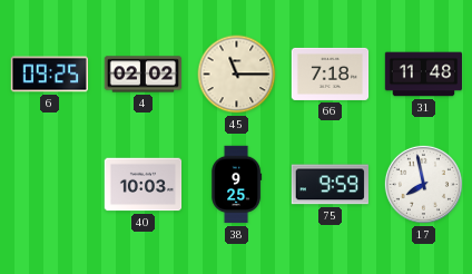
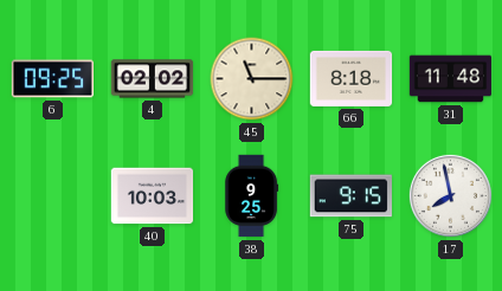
66: 7:18 -> 8:18 (352, 78)
75: 9:59 -> 9:15 (350, 196)
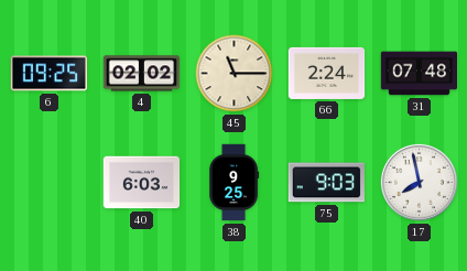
66: 8:18 -> 2:24 (327, 73)
31: 11:48 -> 07:48 (420, 74)
40: 10:03 -> 6:03 (142, 183)
75: 9:15 -> 9:03 (326, 183)
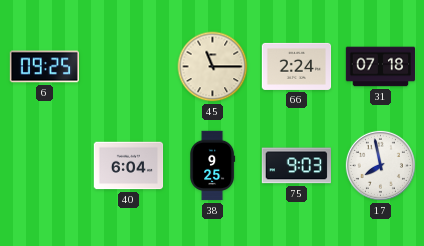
4: 02:02 -> none (142, 74)
31: 07:48 -> 07:18 (381, 67)
40: 6:03 -> 6:04 (129, 166)
